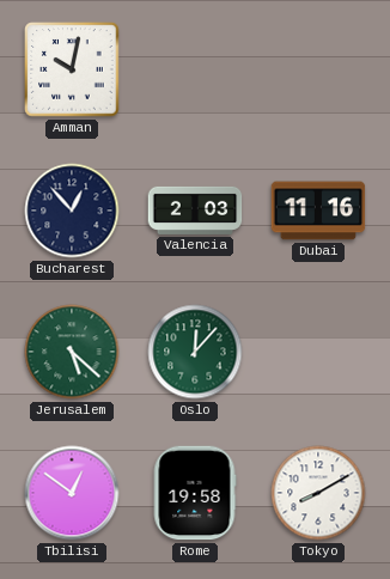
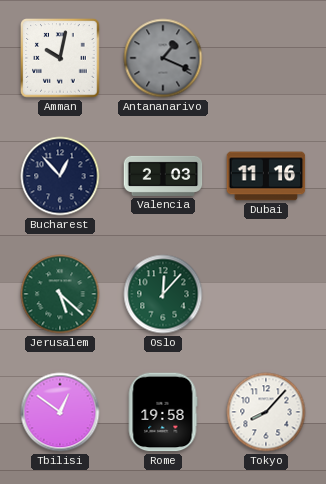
Antananarivo: none -> 1:19 (163, 58)
Tokyo: 8:10 -> 8:07 (266, 412)
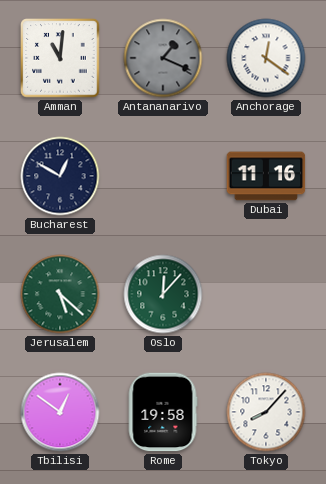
Amman: 10:02 -> 11:01 (60, 58)
Anchorage: none -> 12:21 (266, 58)
Bucharest: 12:53 -> 12:50 (60, 176)
Valencia: 2:03 -> none (163, 176)
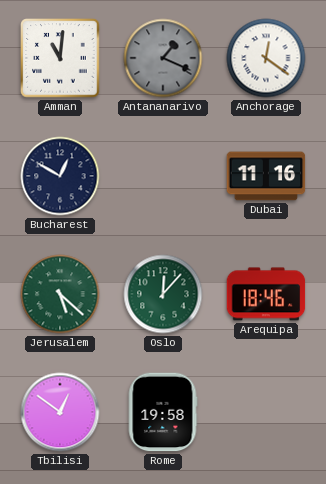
Arequipa: none -> 18:46 (266, 294)
Tokyo: 8:07 -> none (266, 412)
